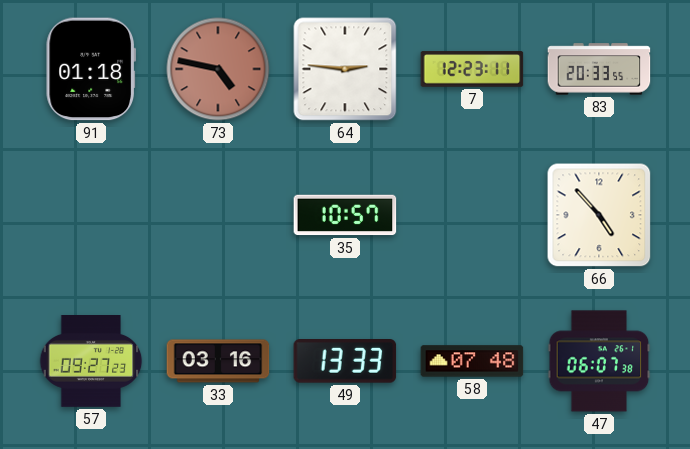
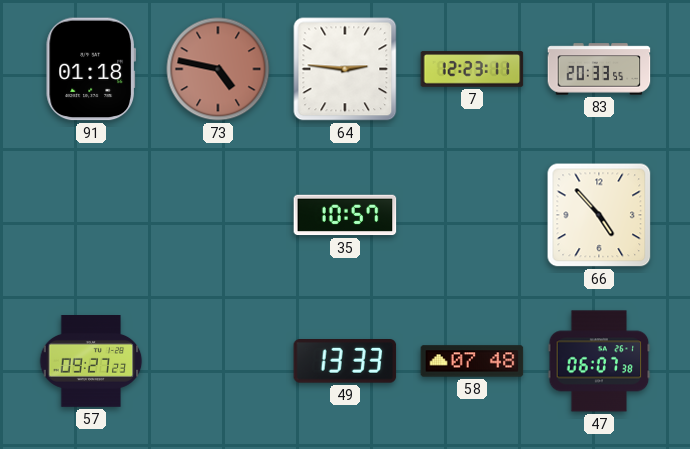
33: 03:16 -> none (218, 361)
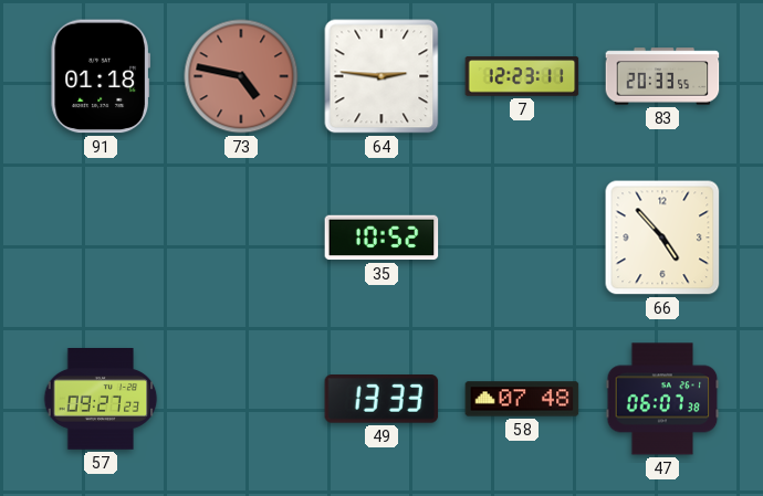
35: 10:57 -> 10:52 (381, 238)
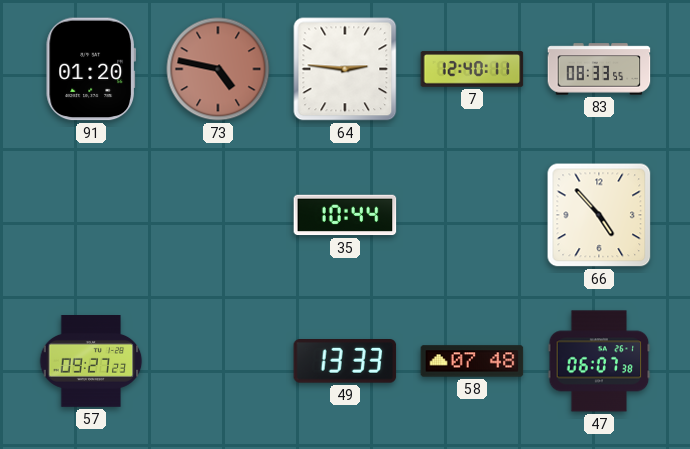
91: 01:18 -> 01:20 (90, 69)
7: 12:23 -> 12:40 (472, 69)
83: 20:33 -> 08:33 (599, 69)
35: 10:52 -> 10:44 (345, 215)
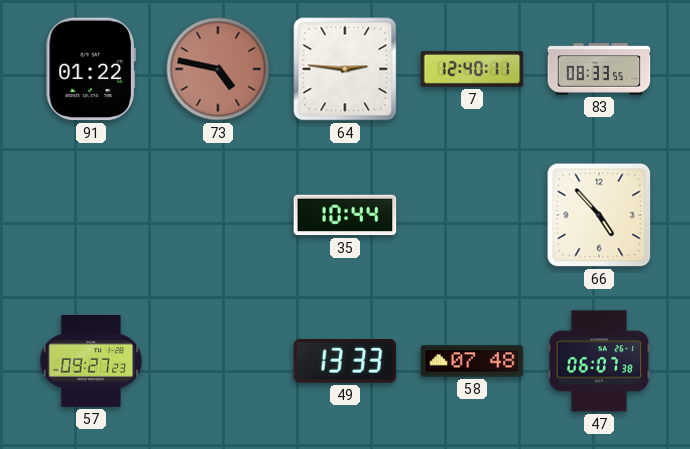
91: 01:20 -> 01:22 (90, 69)
